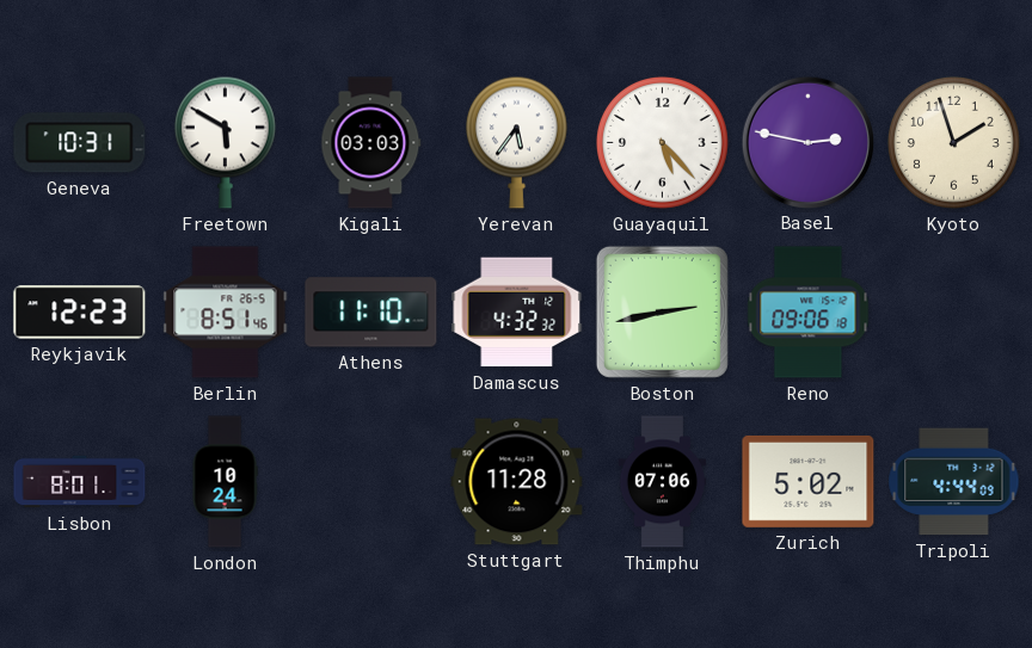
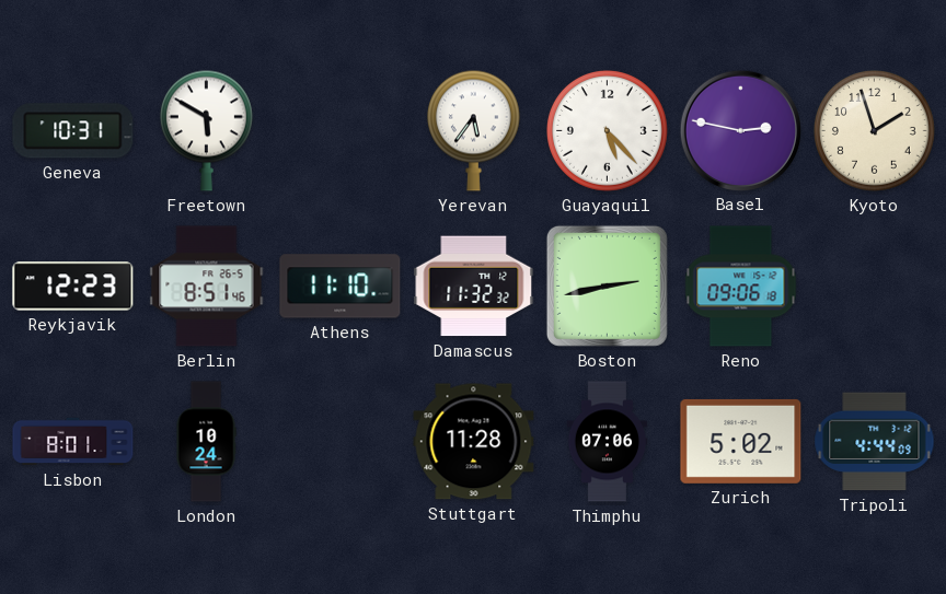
Kigali: 03:03 -> none (371, 143)
Damascus: 4:32 -> 11:32 (474, 287)
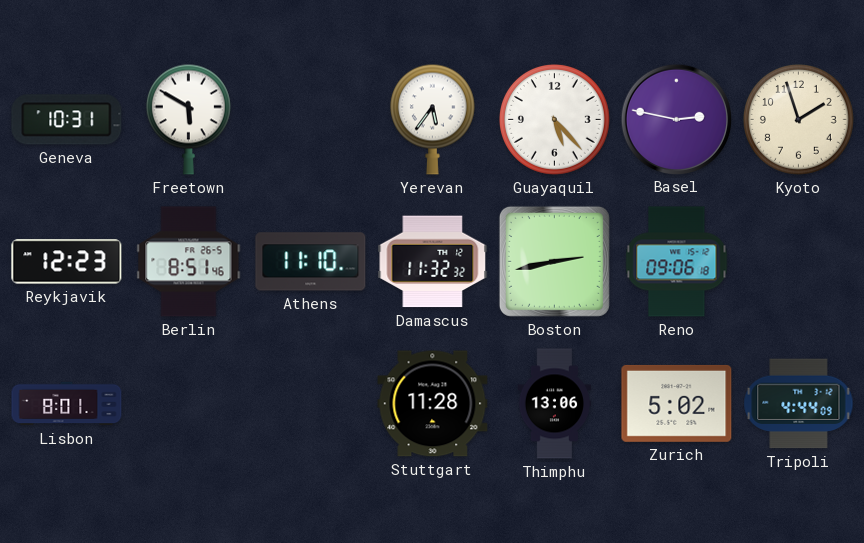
London: 10:24 -> none (206, 442)
Thimphu: 07:06 -> 13:06 (555, 404)
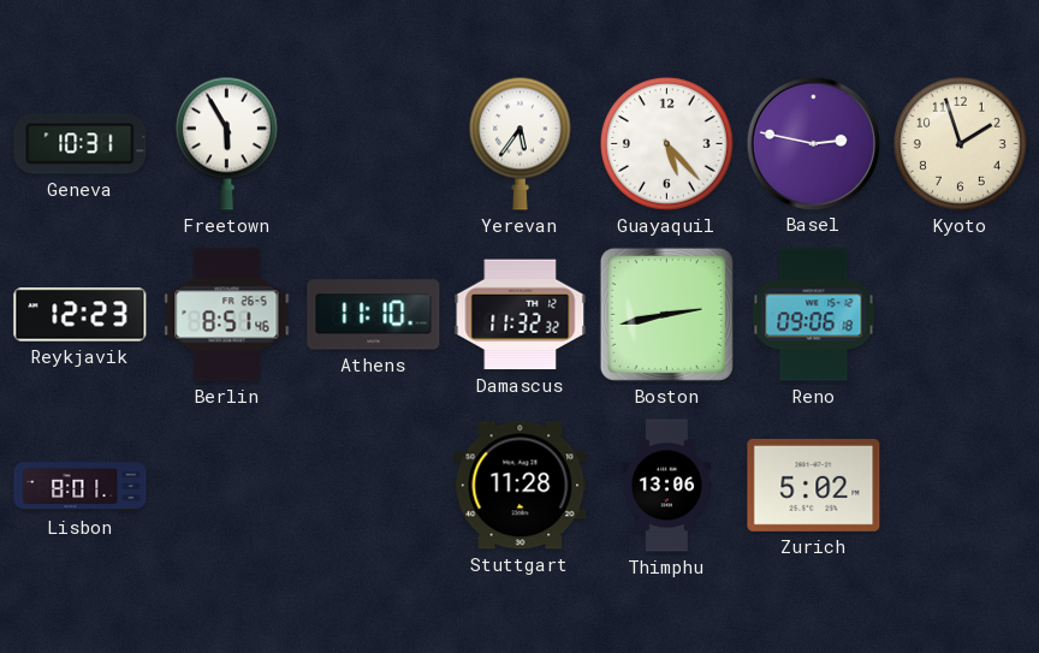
Freetown: 5:50 -> 5:55 (226, 143)
Tripoli: 4:44 -> none (799, 404)
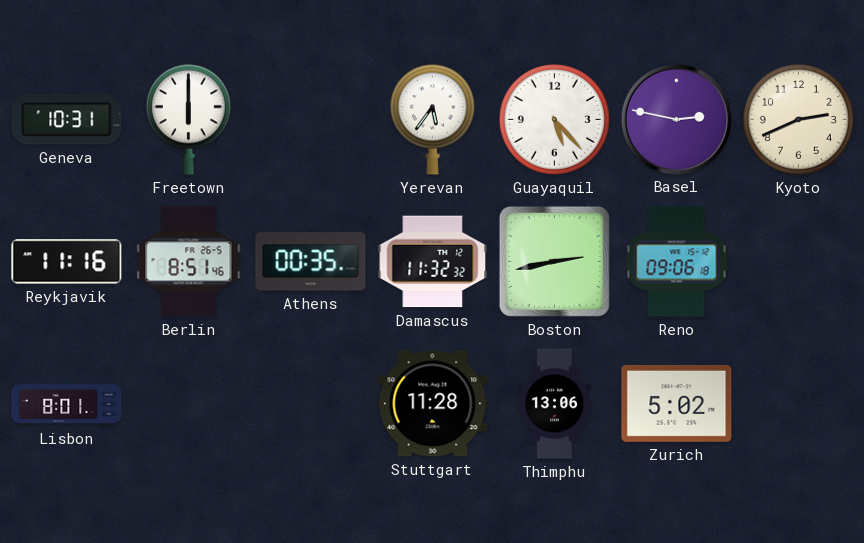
Freetown: 5:55 -> 6:00 (188, 119)
Kyoto: 1:57 -> 2:41 (799, 120)
Reykjavik: 12:23 -> 11:16 (67, 262)
Athens: 11:10 -> 00:35 (311, 262)
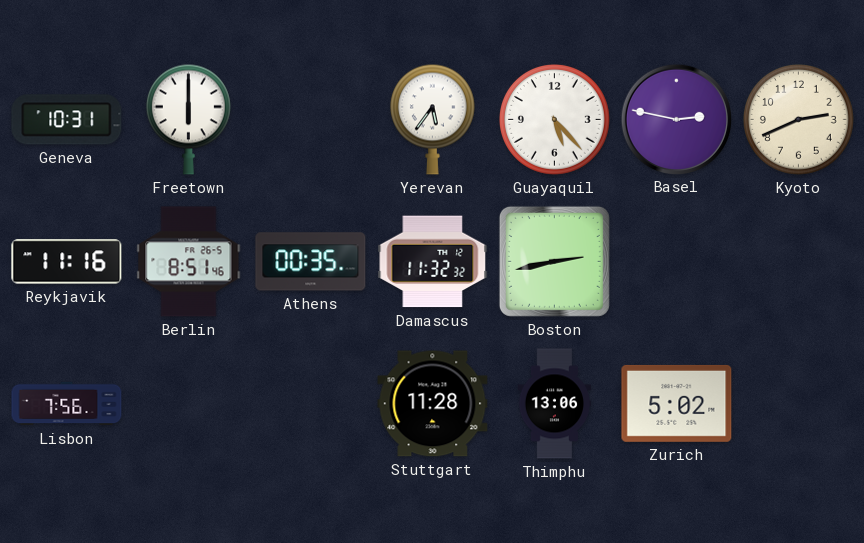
Reno: 09:06 -> none (677, 262)
Lisbon: 8:01 -> 7:56 (67, 404)
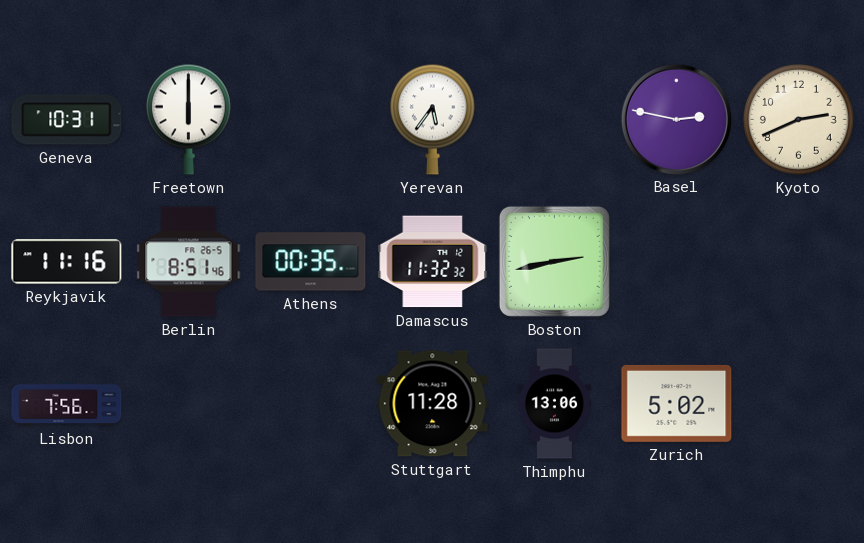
Guayaquil: 5:23 -> none (555, 120)
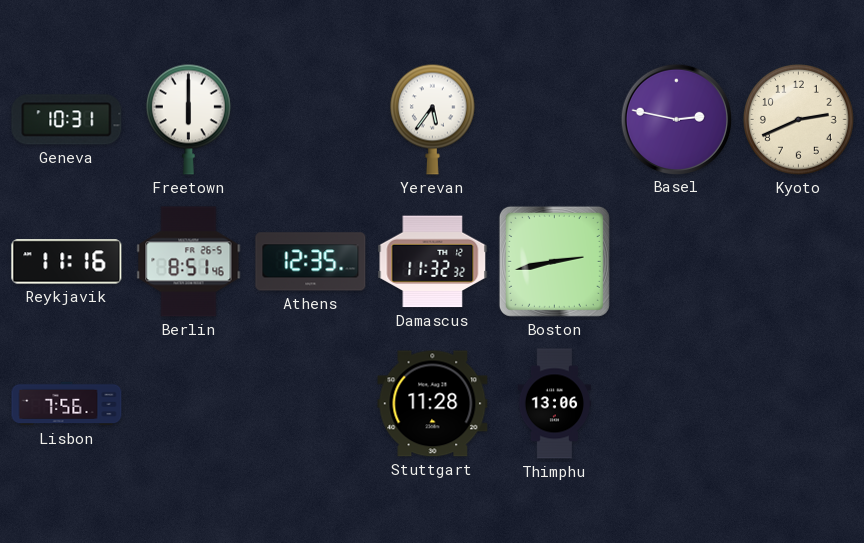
Athens: 00:35 -> 12:35 (311, 262)
Zurich: 5:02 -> none (677, 403)
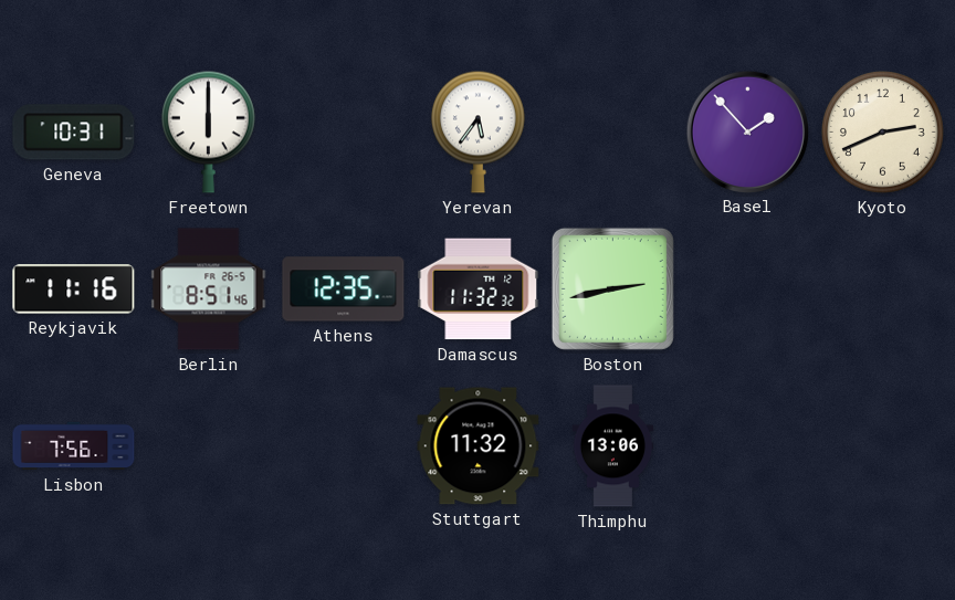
Basel: 2:47 -> 1:53 (747, 131)
Stuttgart: 11:28 -> 11:32 (479, 446)
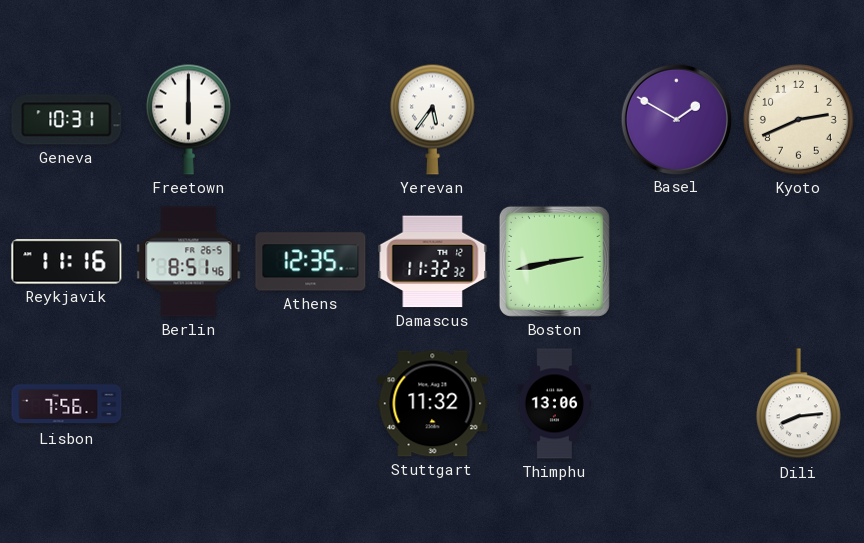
Basel: 1:53 -> 1:50 (676, 119)
Dili: none -> 8:14 (798, 404)
